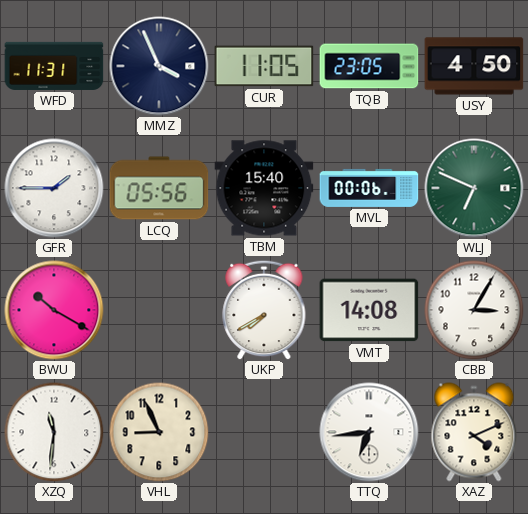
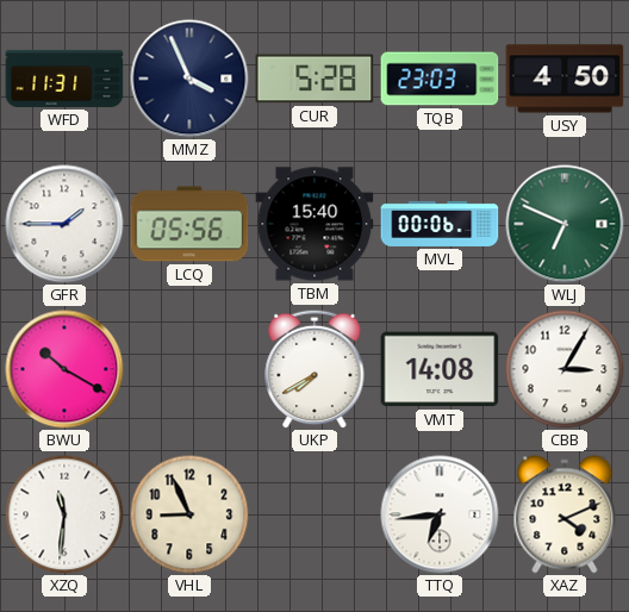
CUR: 11:05 -> 5:28 (314, 79)
TQB: 23:05 -> 23:03 (440, 79)
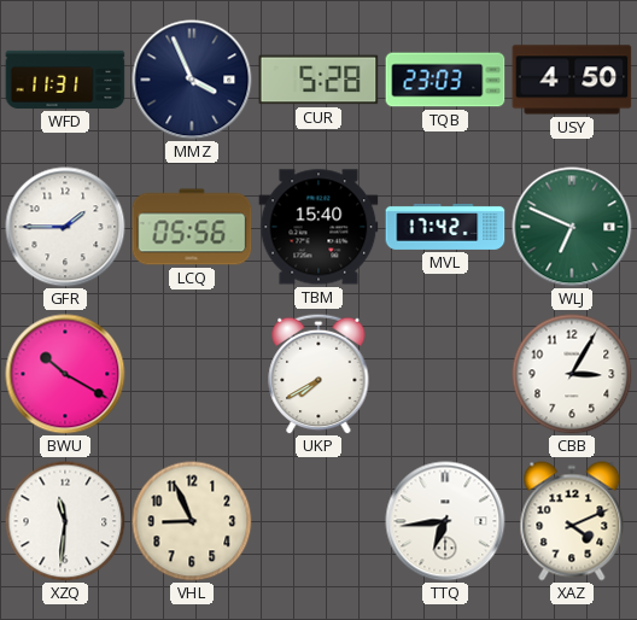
MVL: 00:06 -> 17:42 (445, 227)
VMT: 14:08 -> none (440, 369)
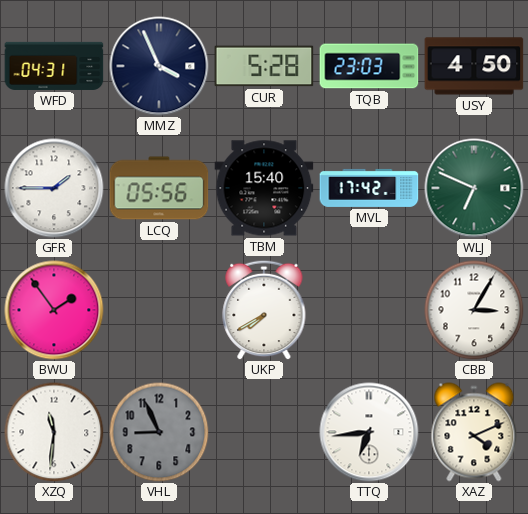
WFD: 11:31 -> 04:31 (54, 66)
BWU: 10:20 -> 1:54 (54, 310)
VHL dial: cream -> grey (159, 432)
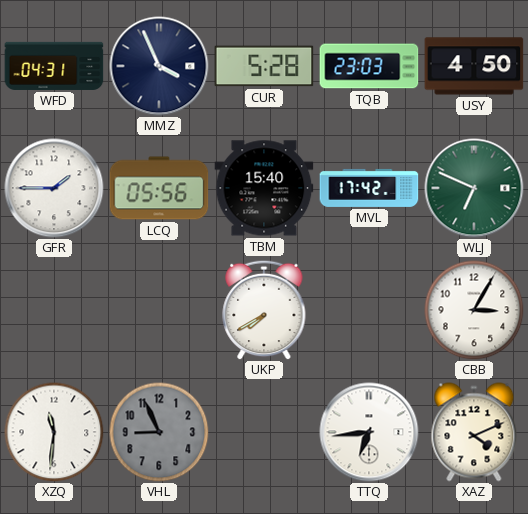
BWU: 1:54 -> none (54, 310)
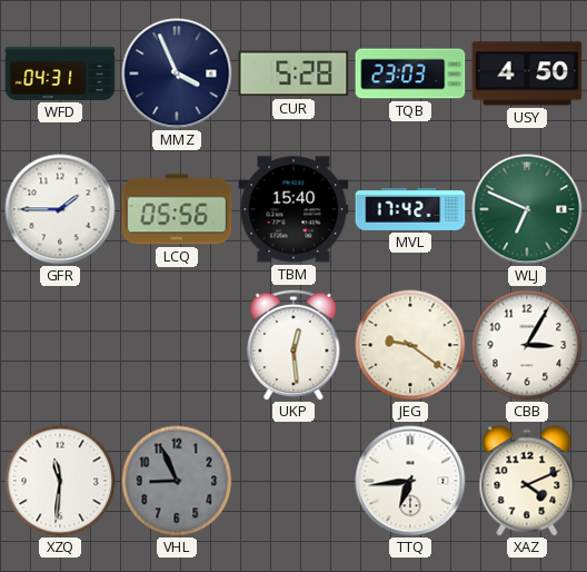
UKP: 7:40 -> 12:29 (293, 345)
JEG: none -> 9:21 (410, 345)
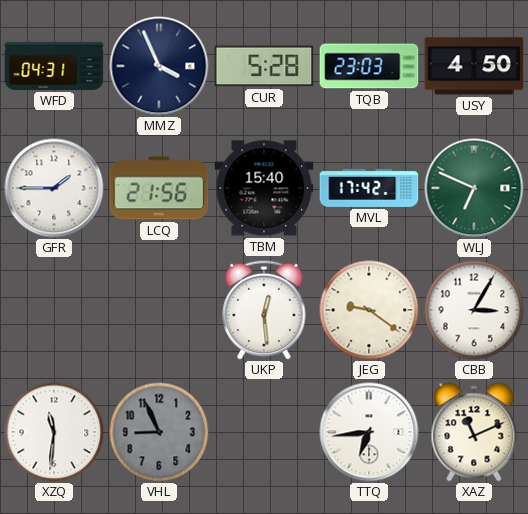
LCQ: 05:56 -> 21:56 (159, 188)
XAZ: 4:11 -> 11:11 (474, 432)
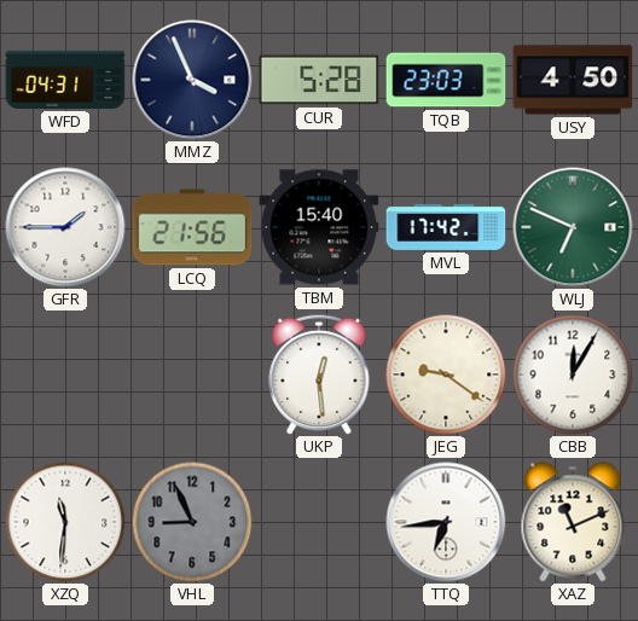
CBB: 3:05 -> 12:05 (573, 375)
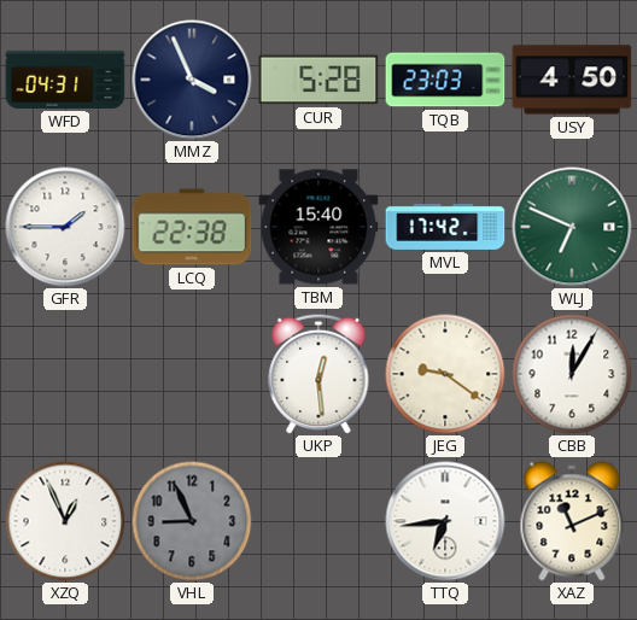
LCQ: 21:56 -> 22:38 (192, 227)
XZQ: 11:31 -> 12:56 (65, 521)
